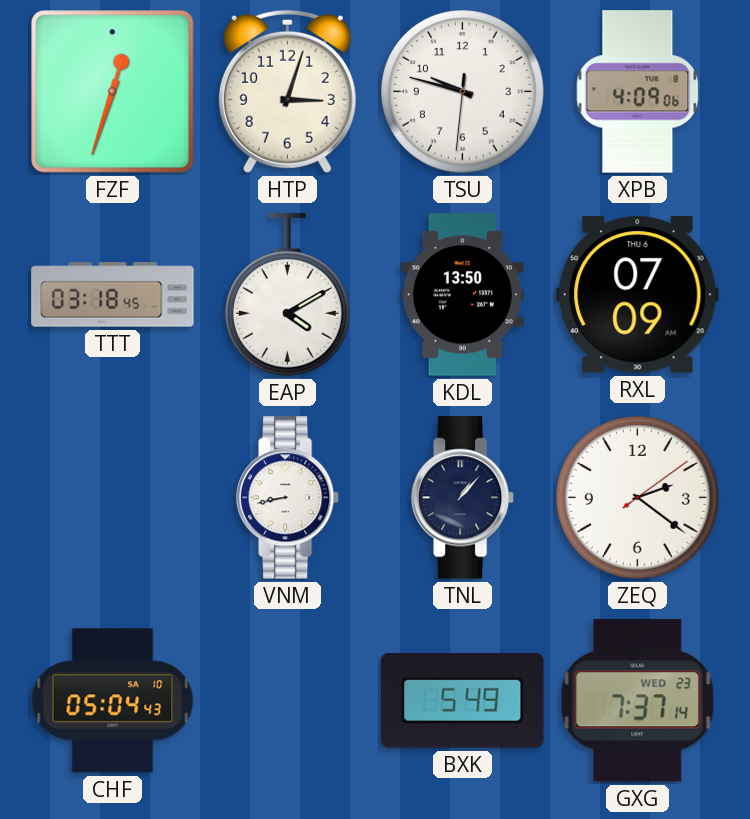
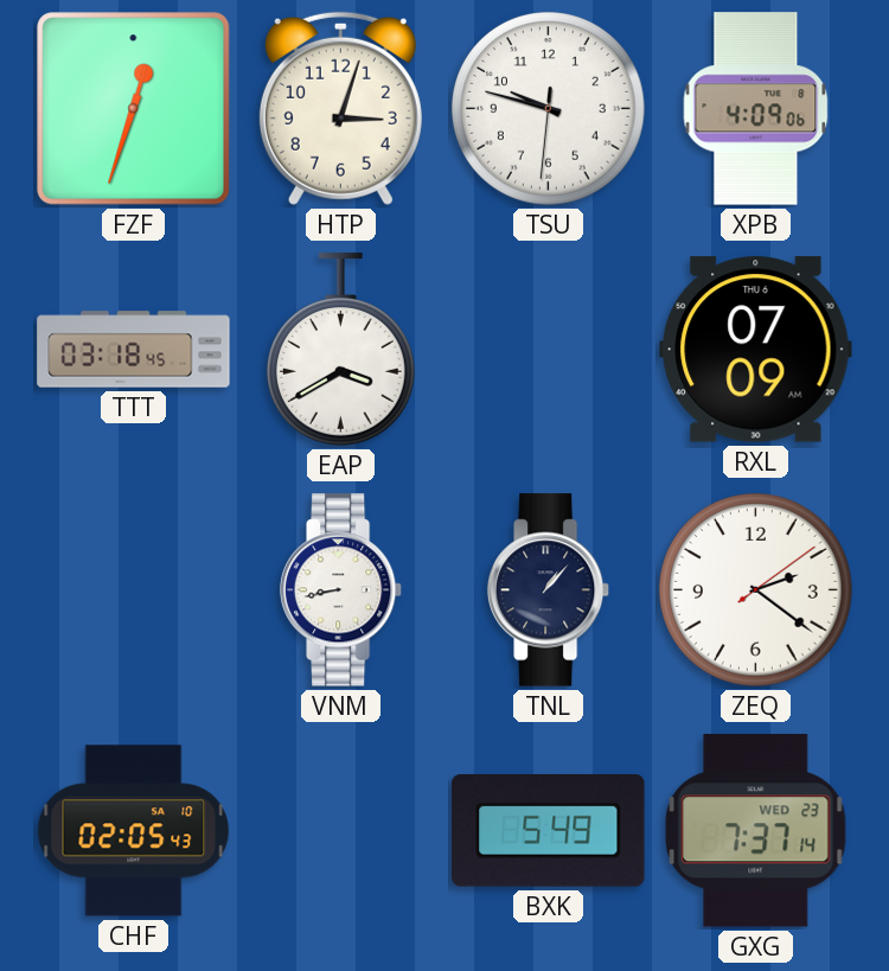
EAP: 4:10 -> 3:40 (341, 350)
KDL: 13:50 -> none (462, 295)
CHF: 05:04 -> 02:05 (134, 831)
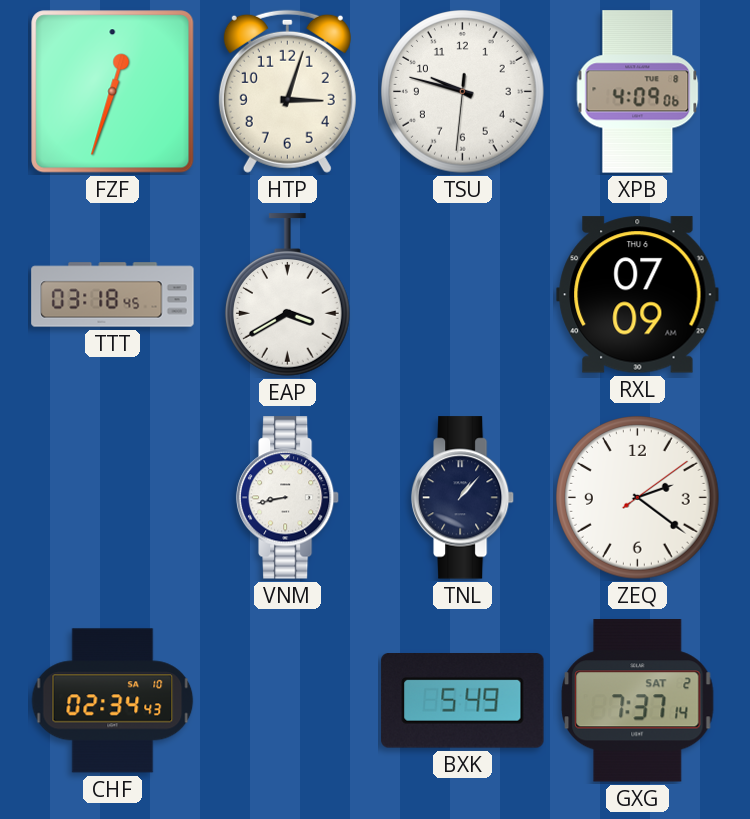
CHF: 02:05 -> 02:34 (113, 701)
GXG date: WED 23 -> SAT 2 (638, 701)
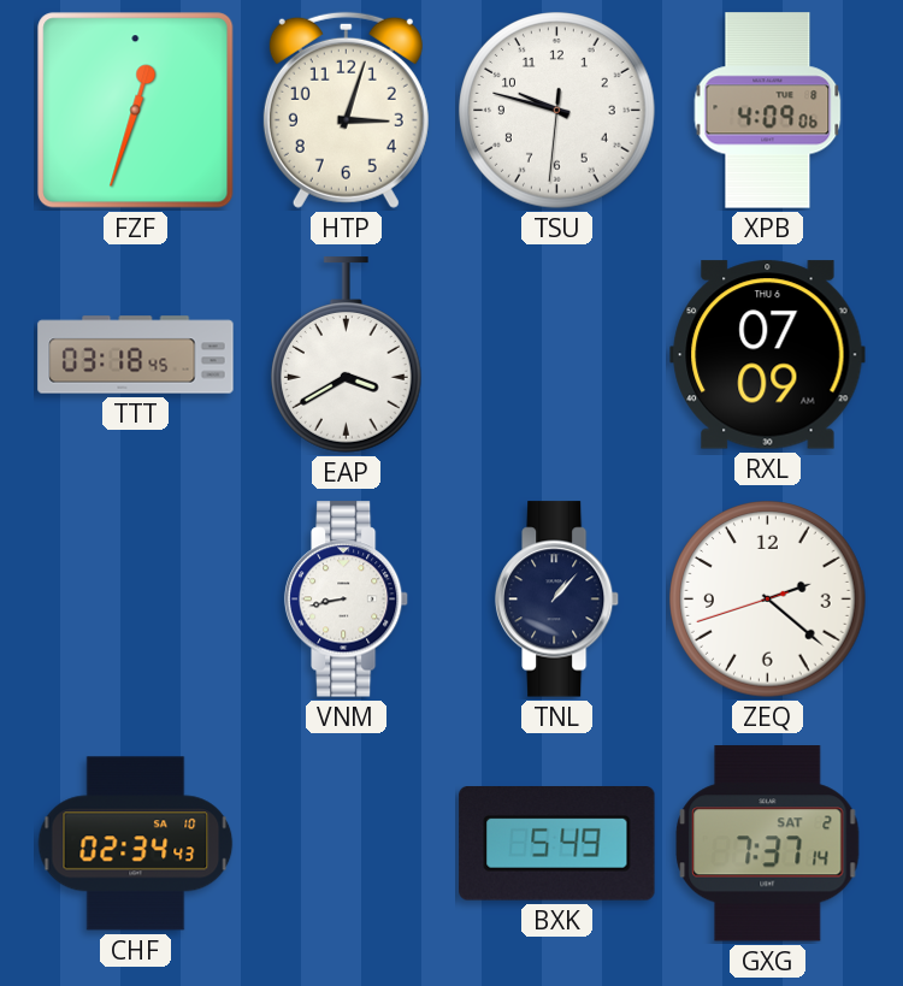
ZEQ: 2:21:09 -> 2:21:42 (768, 600)
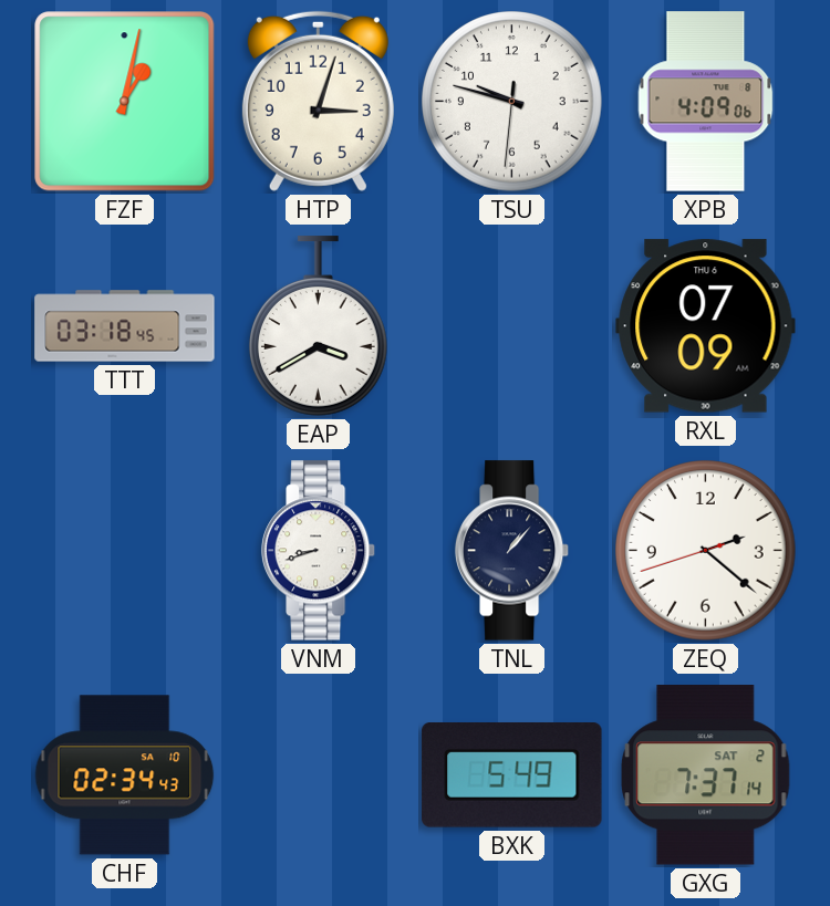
FZF: 12:33 -> 1:02 (125, 102)
VNM: 8:43 -> 8:42 (319, 551)
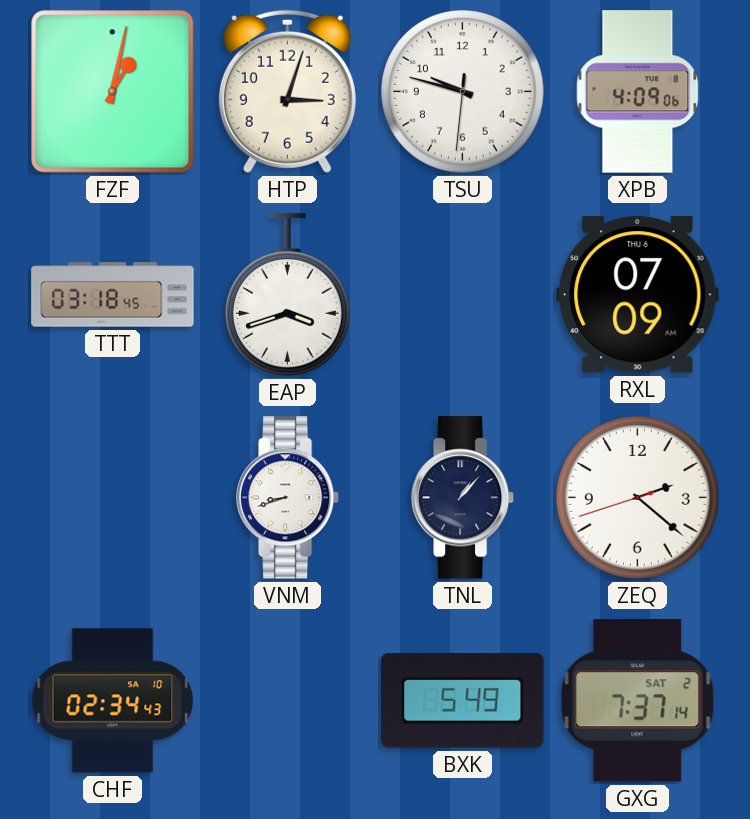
EAP: 3:40 -> 3:42 (288, 295)
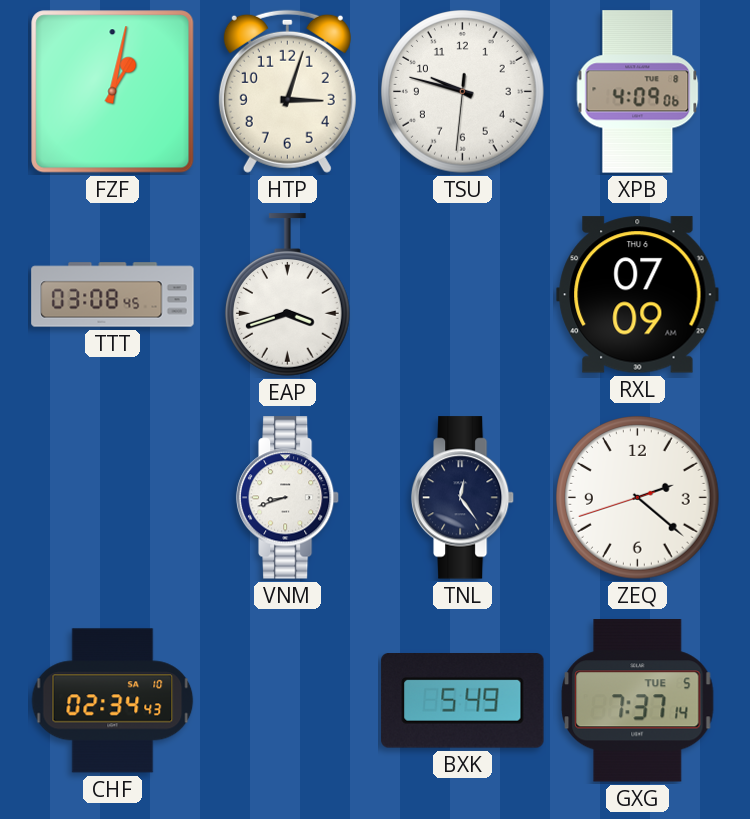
TTT: 03:18 -> 03:08 (113, 295)
TNL: 1:07 -> 12:24 (463, 498)
GXG date: SAT 2 -> TUE 5 (638, 701)
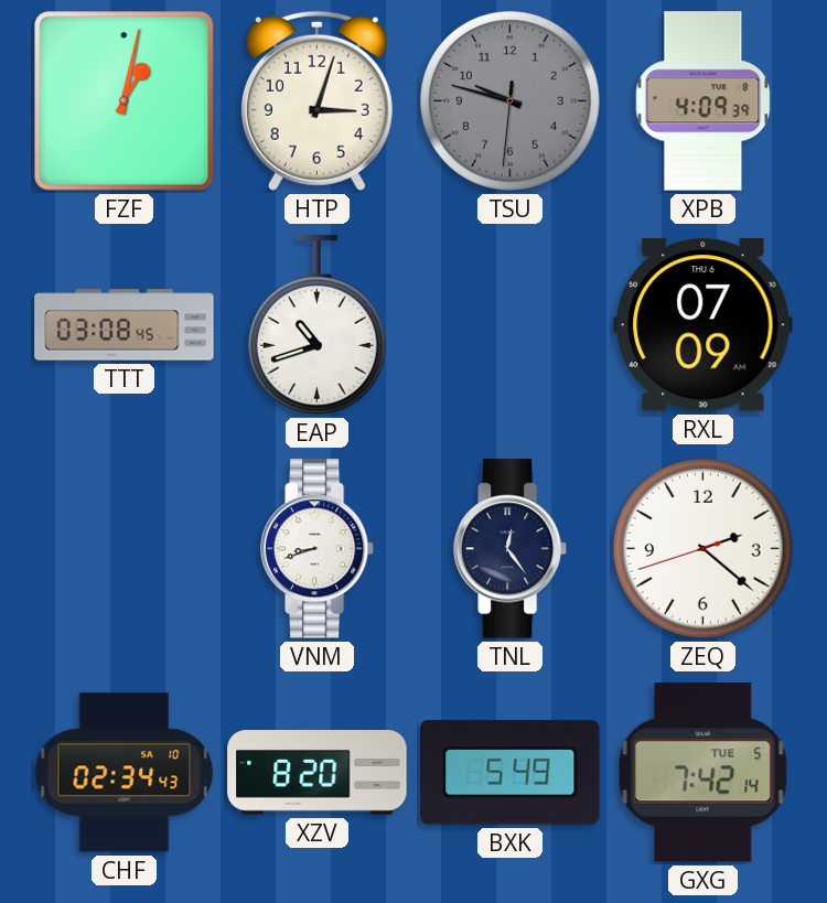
TSU dial: white -> grey (511, 101)
XPB: 4:09:06 -> 4:09:39 (704, 101)
EAP: 3:42 -> 10:42 (318, 325)
XZV: none -> 8:20 (318, 773)
GXG: 7:37 -> 7:42 (704, 773)
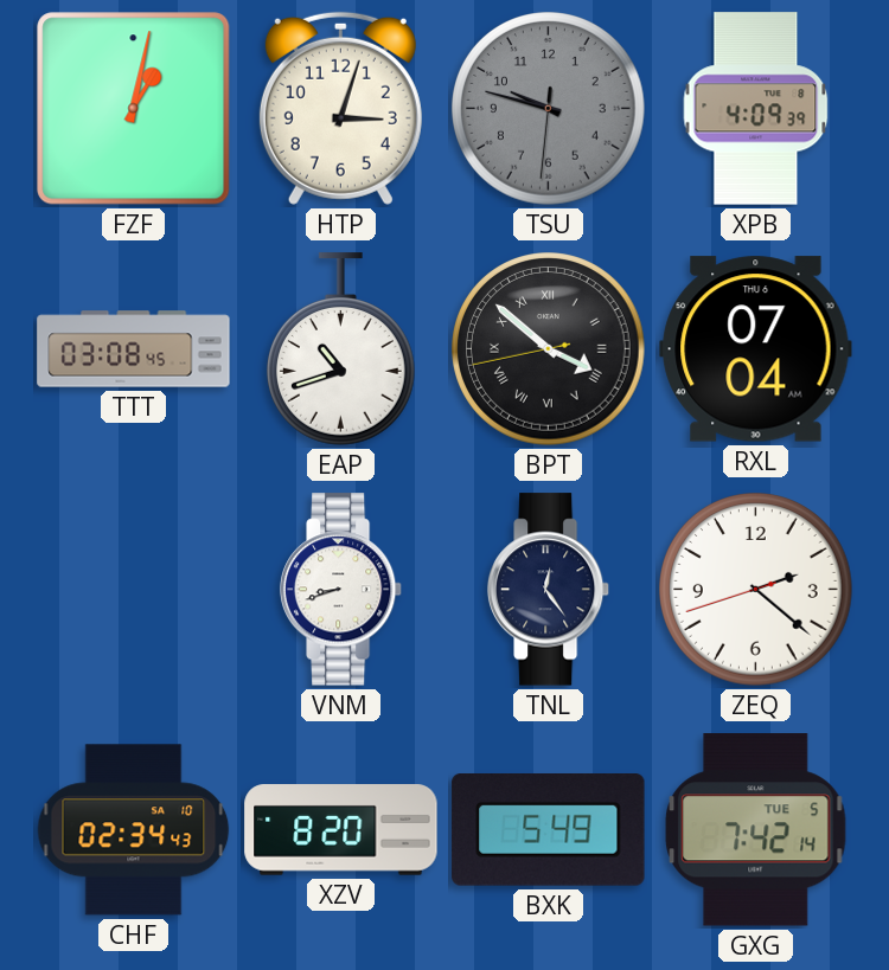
BPT: none -> 3:51 (549, 349)
RXL: 07:09 -> 07:04 (756, 349)
